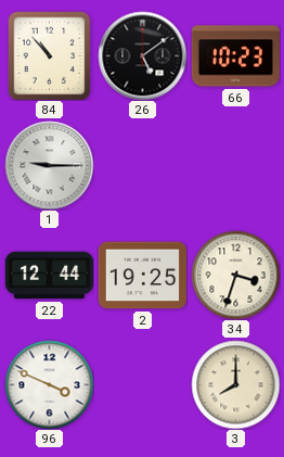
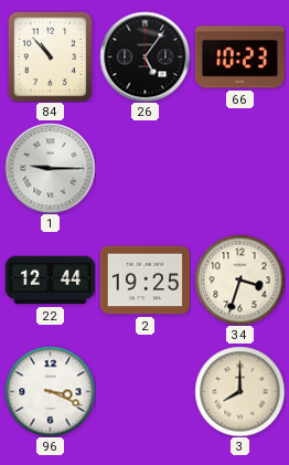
26: 5:09 -> 5:06 (144, 56)
96: 3:49 -> 3:19 (50, 391)
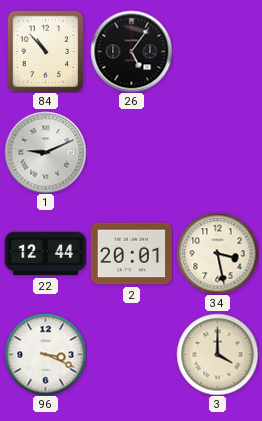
66: 10:23 -> none (239, 57)
1: 9:15 -> 9:11 (45, 152)
2: 19:25 -> 20:01 (131, 254)
34: 3:33 -> 3:28 (217, 253)
3: 8:00 -> 4:00 (217, 354)
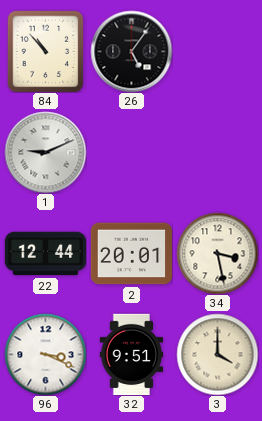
32: none -> 9:51 (132, 354)
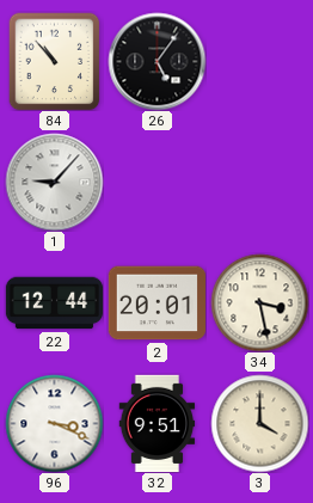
1: 9:11 -> 9:07 (54, 182)
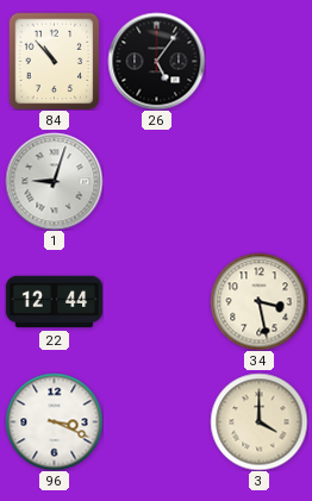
1: 9:07 -> 9:03 (54, 181)
2: 20:01 -> none (156, 303)
32: 9:51 -> none (158, 423)
